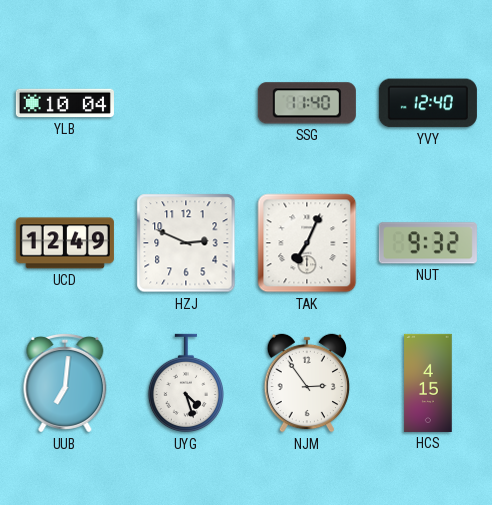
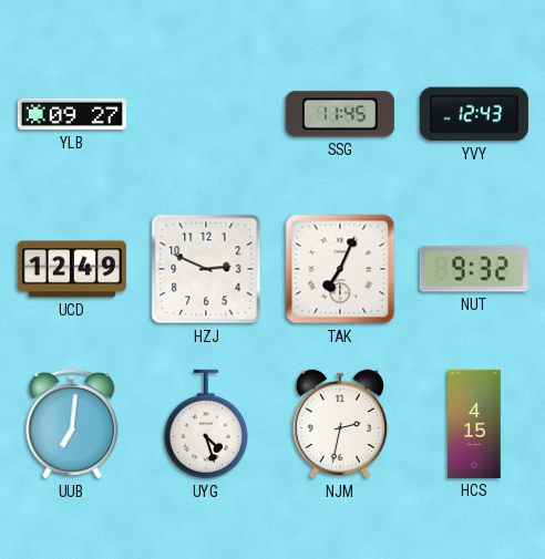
YLB: 10:04 -> 09:27 (72, 114)
SSG: 11:40 -> 11:45 (340, 114)
YVY: 12:40 -> 12:43 (474, 114)
NJM: 2:54 -> 2:32 (340, 424)
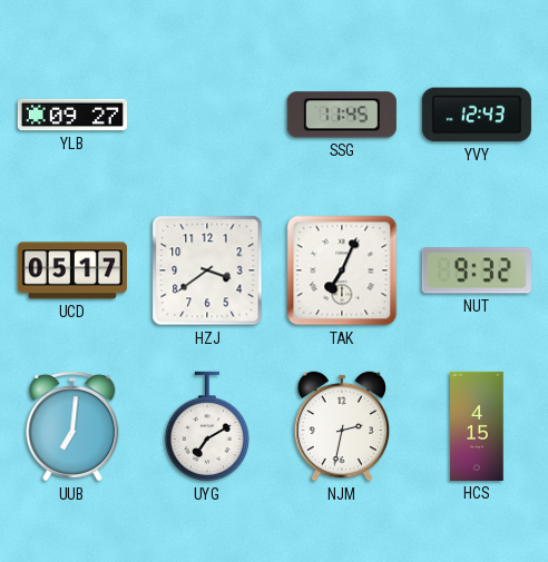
UCD: 12:49 -> 05:17 (72, 270)
HZJ: 2:49 -> 3:39 (207, 270)
UYG: 4:27 -> 7:10 (207, 426)
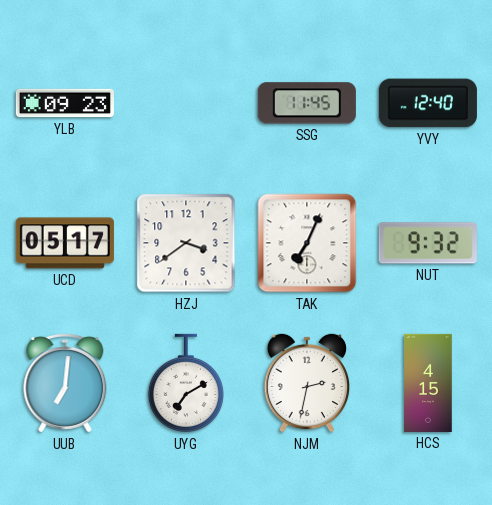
YLB: 09:27 -> 09:23 (65, 103)
YVY: 12:43 -> 12:40 (428, 103)
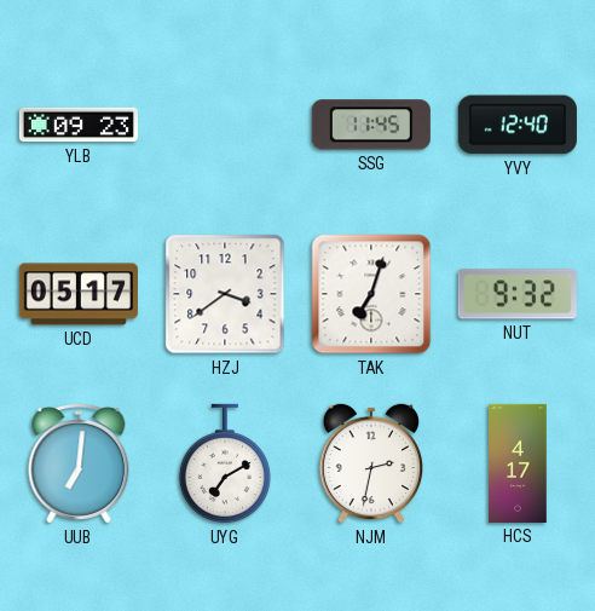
TAK: 7:04 -> 7:03 (371, 294)
HCS: 4:15 -> 4:17 (518, 463)
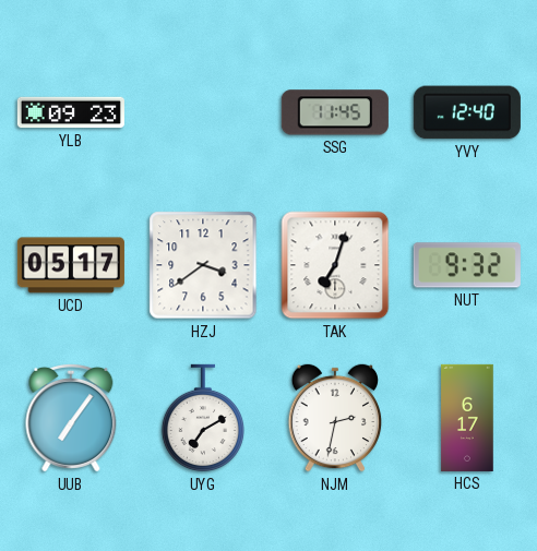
UUB: 7:01 -> 7:06 (71, 418)
HCS: 4:17 -> 6:17 (467, 418)
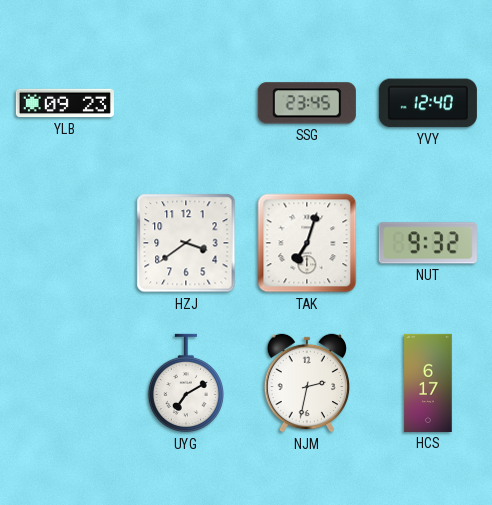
SSG: 11:45 -> 23:45 (307, 103)
UCD: 05:17 -> none (71, 265)
UUB: 7:06 -> none (71, 418)
